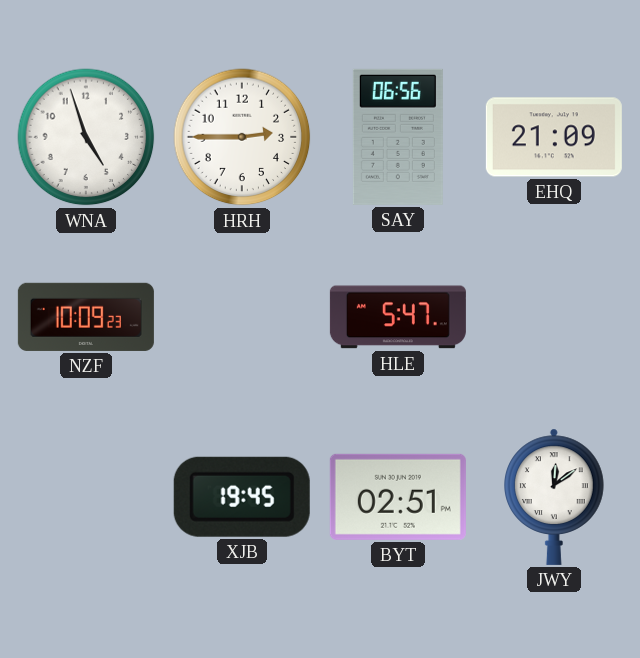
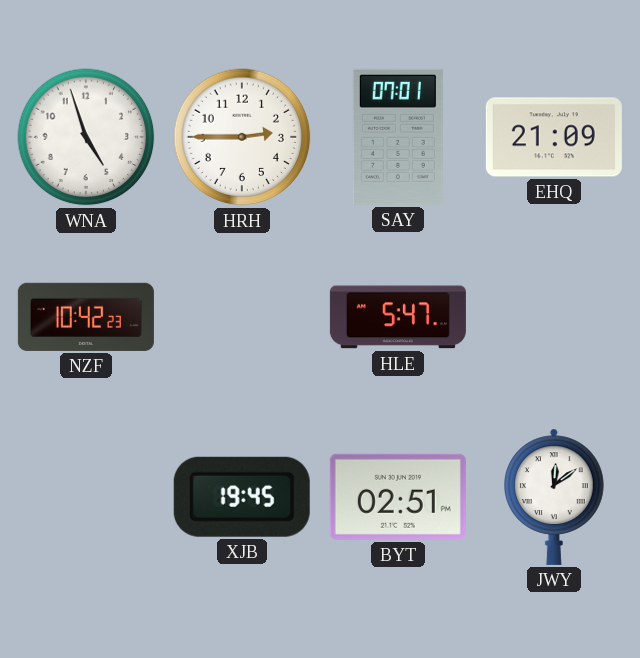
SAY: 06:56 -> 07:01 (398, 137)
NZF: 10:09 -> 10:42 (86, 317)
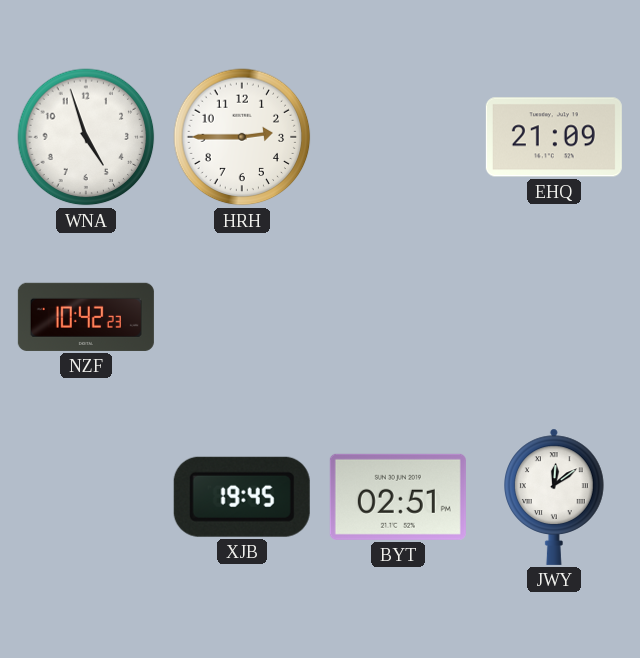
SAY: 07:01 -> none (398, 137)
HLE: 5:47 -> none (398, 317)
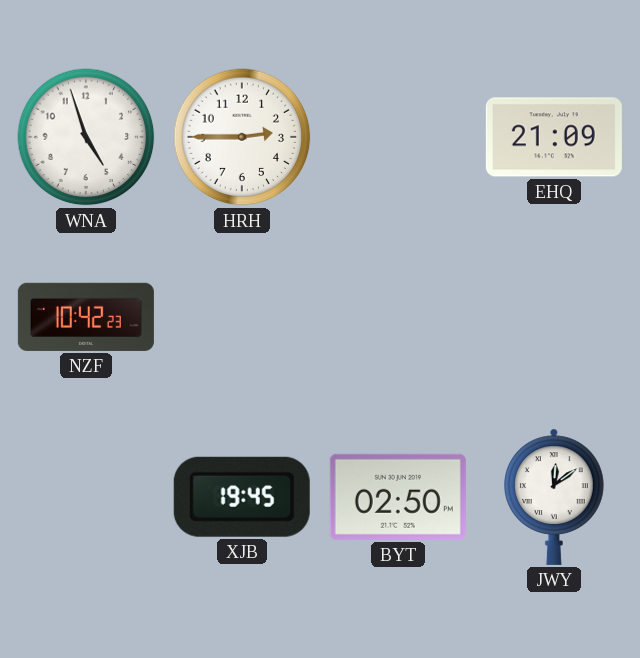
BYT: 02:51 -> 02:50 (398, 497)
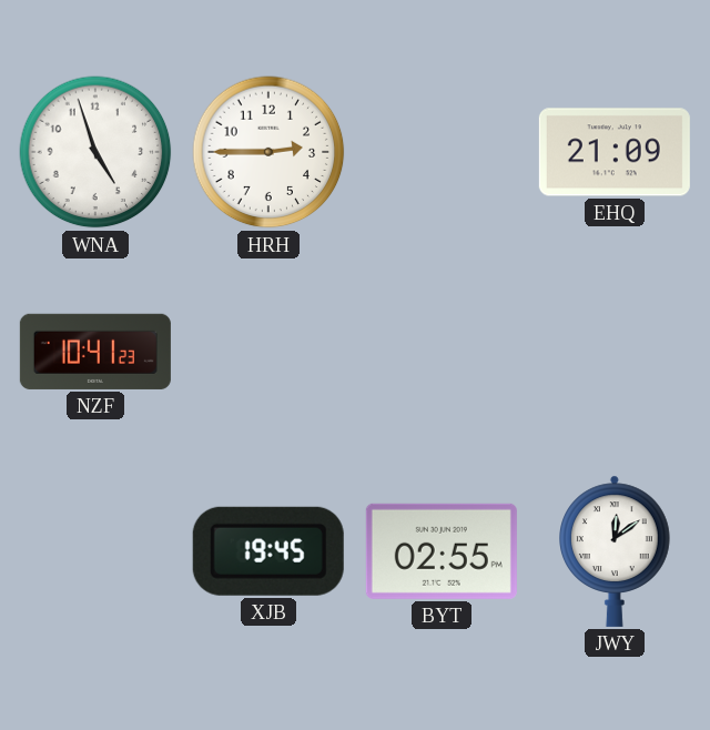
NZF: 10:42 -> 10:41 (95, 352)
BYT: 02:50 -> 02:55 (442, 551)
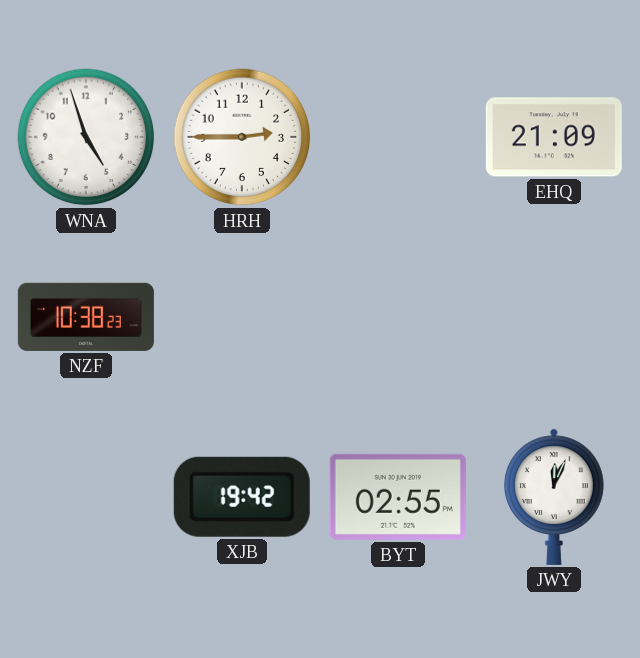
NZF: 10:41 -> 10:38 (86, 317)
XJB: 19:45 -> 19:42 (242, 497)
JWY: 12:09 -> 12:04 (555, 497)
